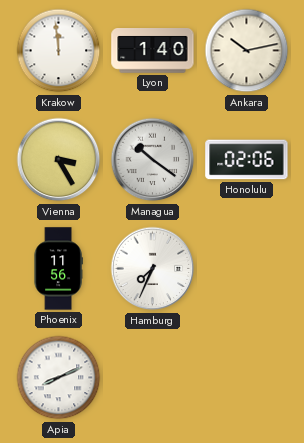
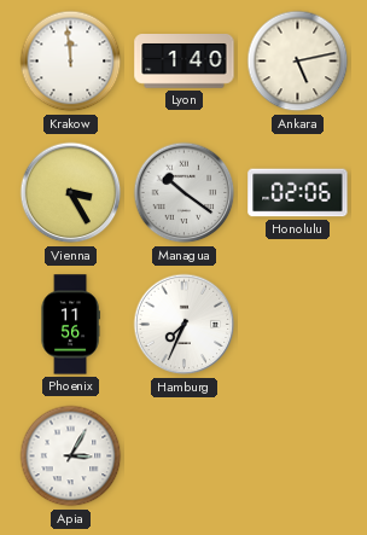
Ankara: 10:13 -> 5:13 (298, 62)
Apia: 8:11 -> 3:05 (71, 457)
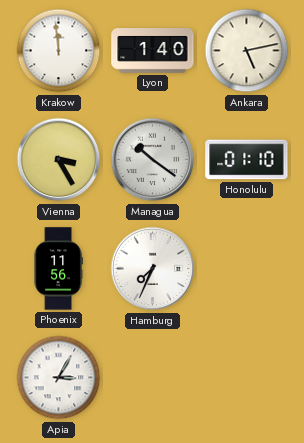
Honolulu: 02:06 -> 01:10 (247, 160)
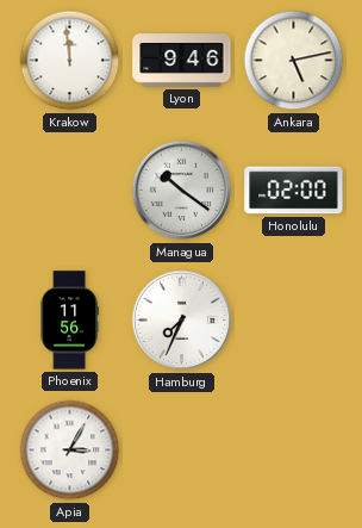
Lyon: 1:40 -> 9:46 (182, 61)
Vienna: 3:25 -> none (59, 160)
Honolulu: 01:10 -> 02:00 (294, 191)
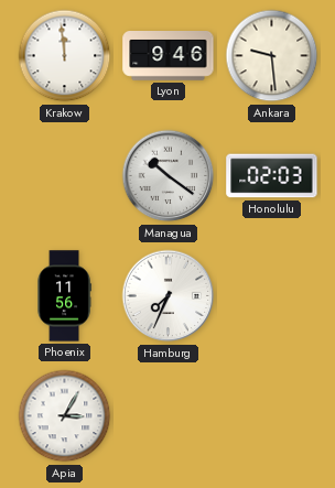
Ankara: 5:13 -> 9:29 (272, 56)
Honolulu: 02:00 -> 02:03 (272, 176)
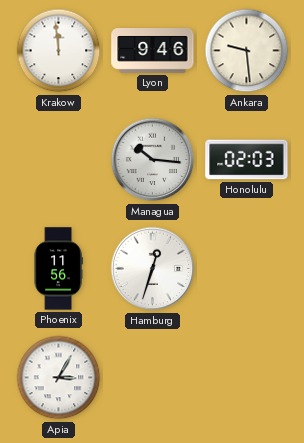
Managua: 10:21 -> 10:16 (153, 160)
Hamburg: 7:34 -> 12:33 (153, 269)
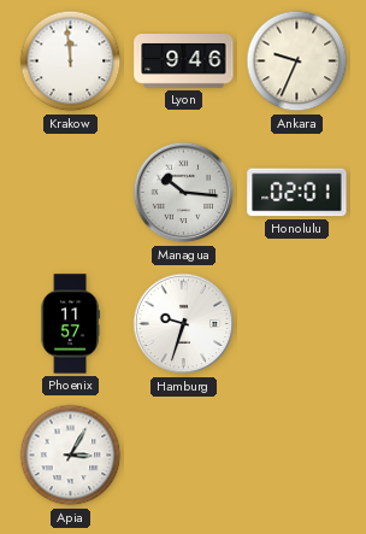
Ankara: 9:29 -> 9:34 (297, 61)
Honolulu: 02:03 -> 02:01 (297, 193)
Phoenix: 11:56 -> 11:57 (70, 324)
Hamburg: 12:33 -> 9:33 (184, 324)
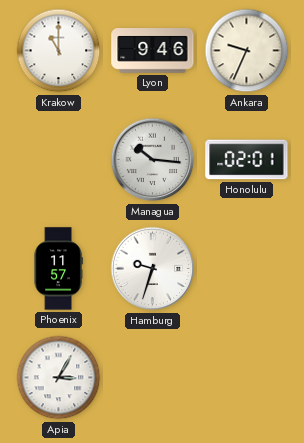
Krakow: 11:59 -> 11:00 (59, 51)
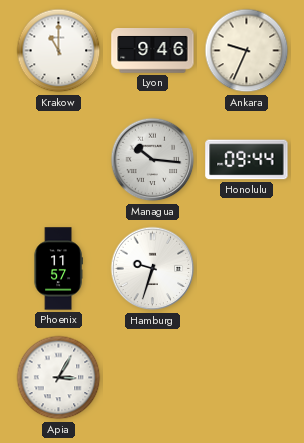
Honolulu: 02:01 -> 09:44 (247, 160)
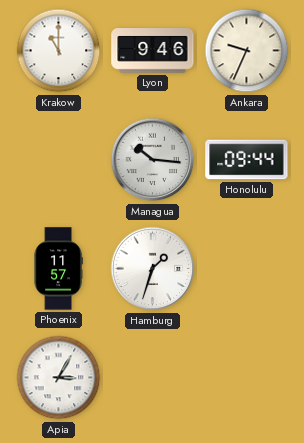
Hamburg: 9:33 -> 1:33 (153, 269)
